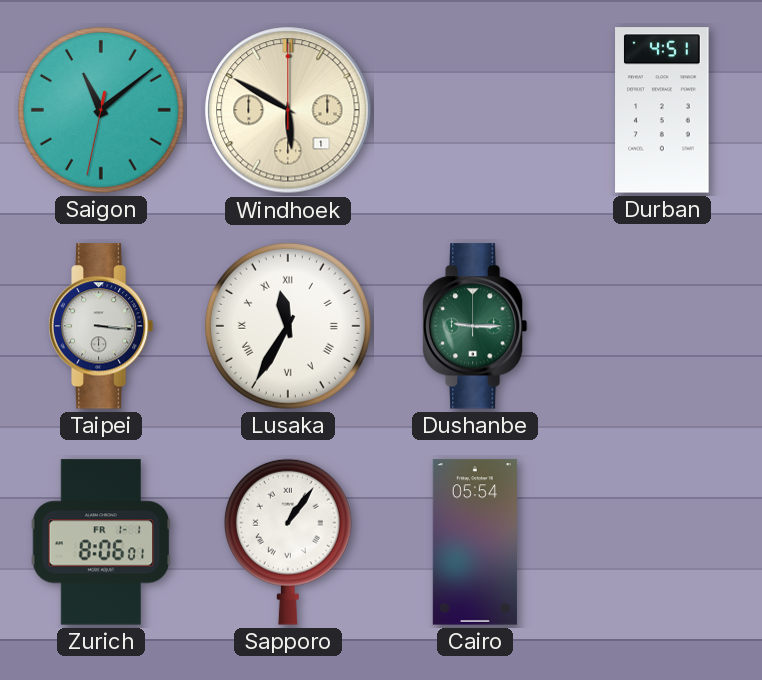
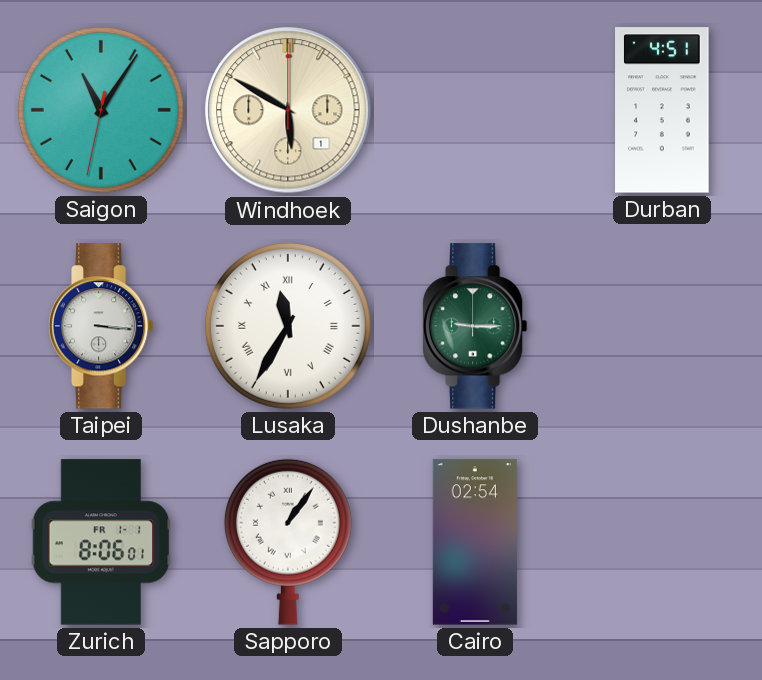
Saigon: 11:08 -> 11:05 (101, 110)
Cairo: 05:54 -> 02:54 (475, 542)
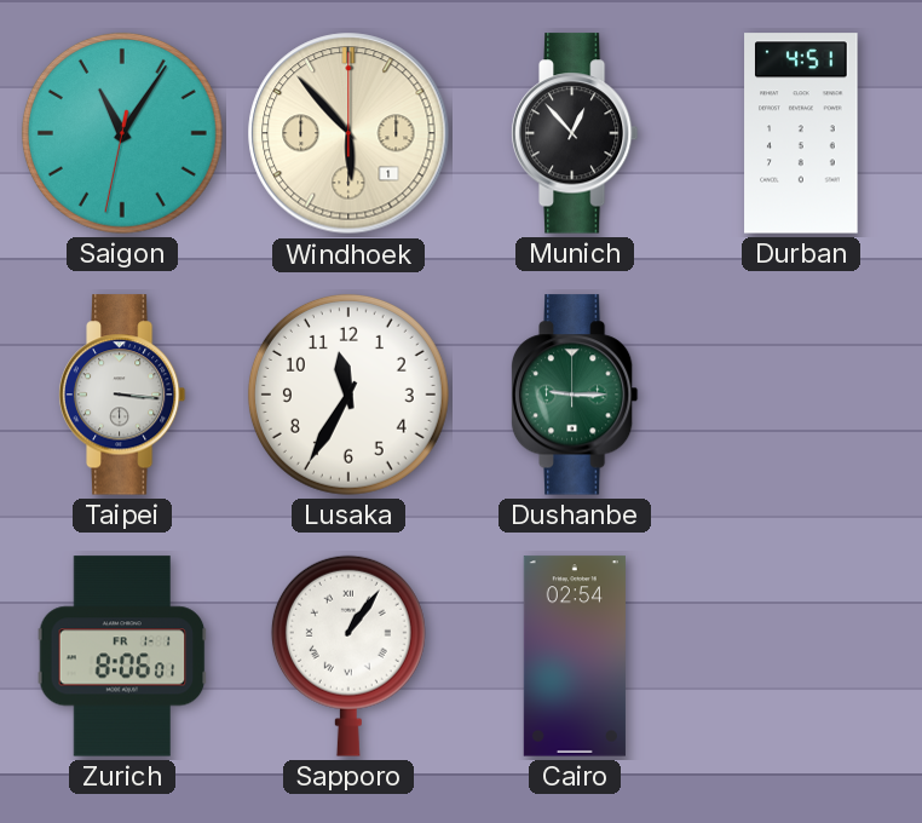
Windhoek: 5:50 -> 5:53 (348, 133)
Munich: none -> 12:53 (575, 133)
Lusaka numerals: Roman -> Arabic (348, 395)
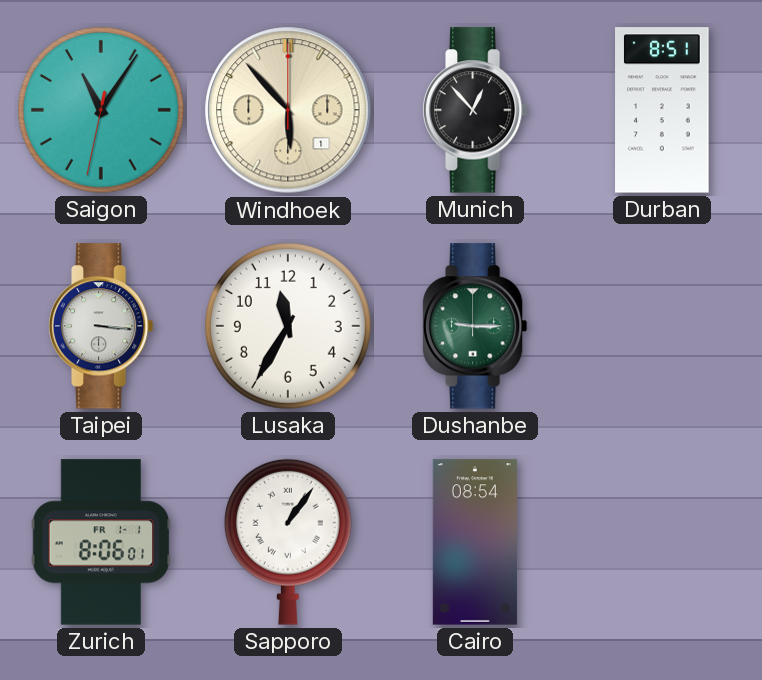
Durban: 4:51 -> 8:51 (662, 110)
Cairo: 02:54 -> 08:54 (475, 542)
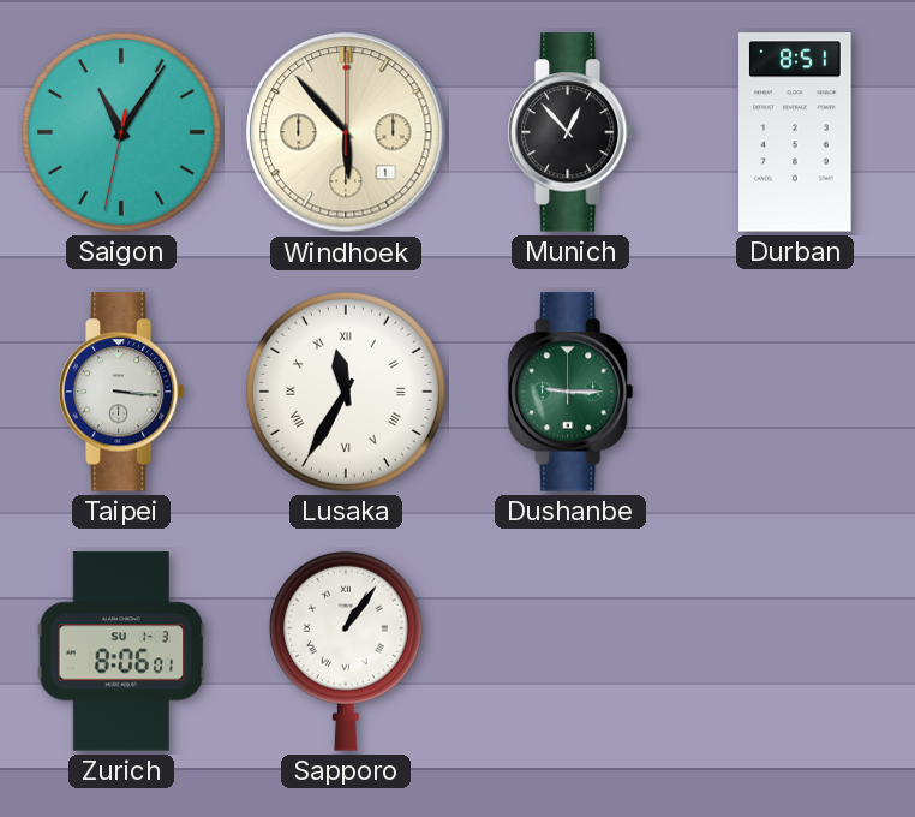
Lusaka numerals: Arabic -> Roman (346, 392)
Zurich date: FR 1-1 -> SU 1-3 (121, 651)
Cairo: 08:54 -> none (475, 542)
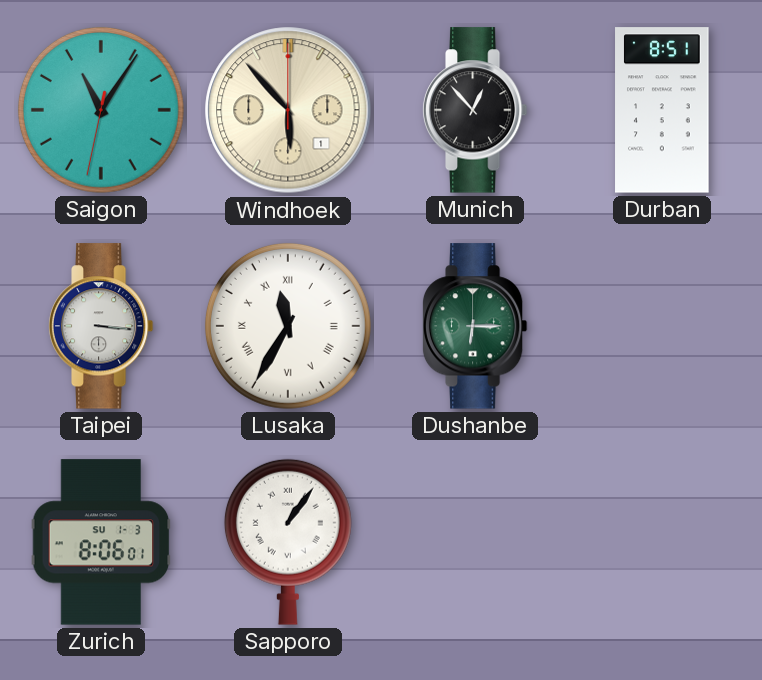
Dushanbe: 9:15 -> 6:15 (475, 326)
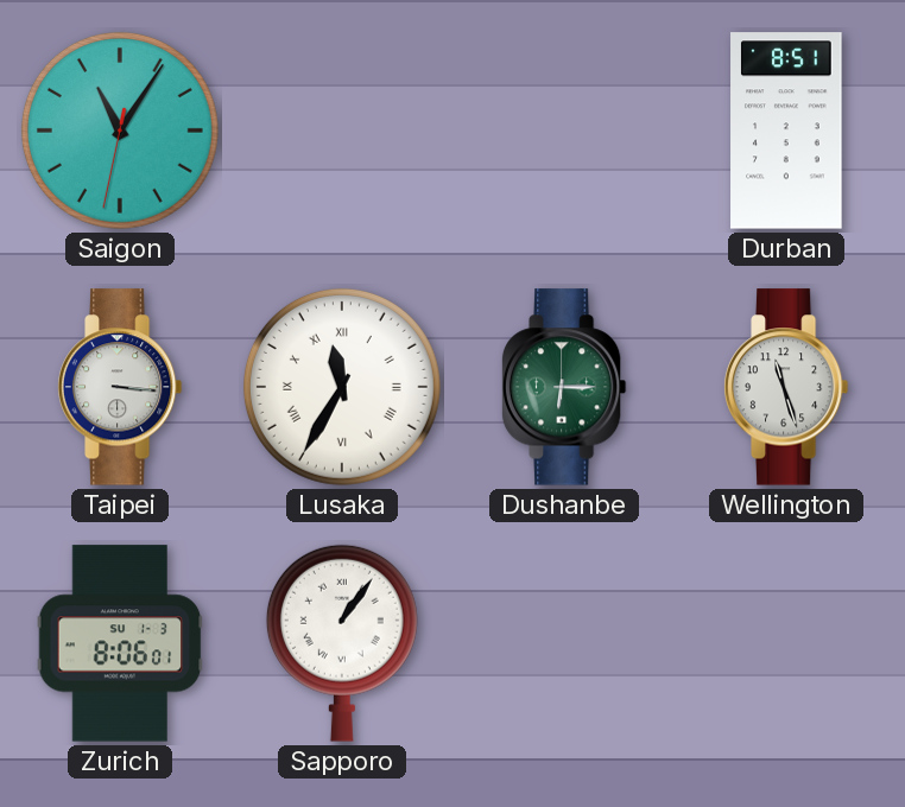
Windhoek: 5:53 -> none (288, 110)
Munich: 12:53 -> none (475, 110)
Wellington: none -> 11:27 (786, 387)
